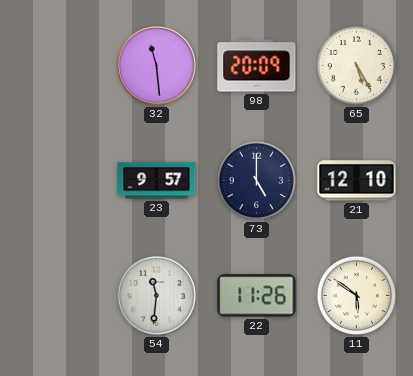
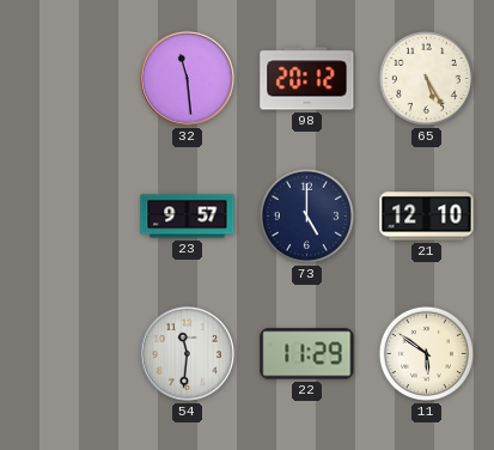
98: 20:09 -> 20:12 (307, 79)
22: 11:26 -> 11:29 (307, 354)
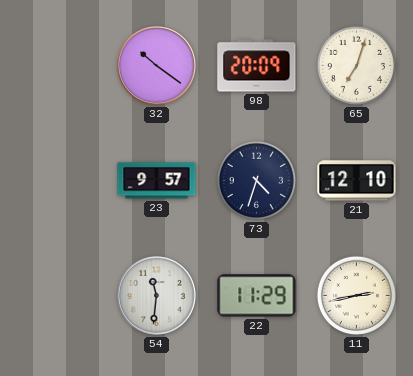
32: 11:29 -> 10:21 (156, 65)
98: 20:12 -> 20:09 (257, 66)
65: 5:25 -> 7:03 (356, 65)
73: 5:00 -> 4:33 (256, 180)
11: 5:51 -> 2:43 (356, 295)
